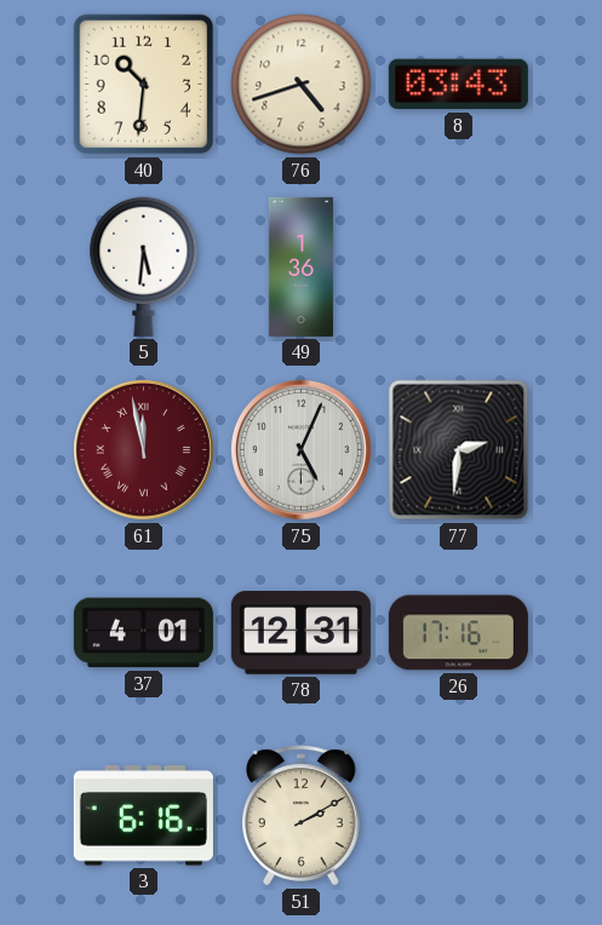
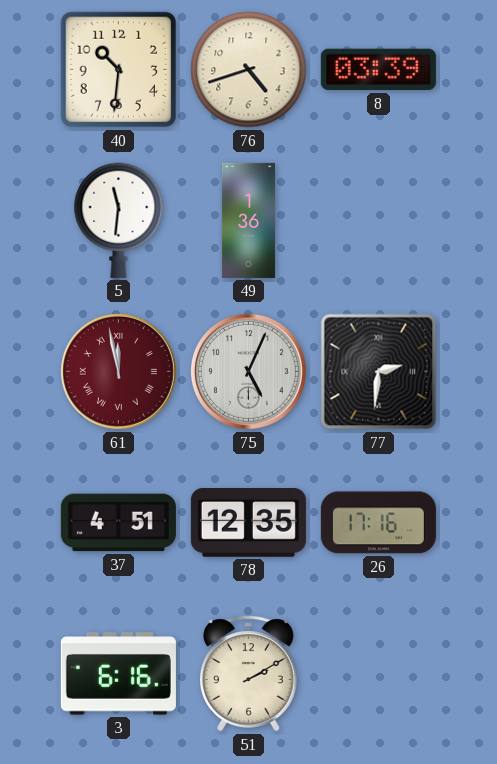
8: 03:43 -> 03:39 (378, 70)
5: 5:31 -> 11:31 (119, 220)
37: 4:01 -> 4:51 (118, 523)
78: 12:31 -> 12:35 (248, 523)
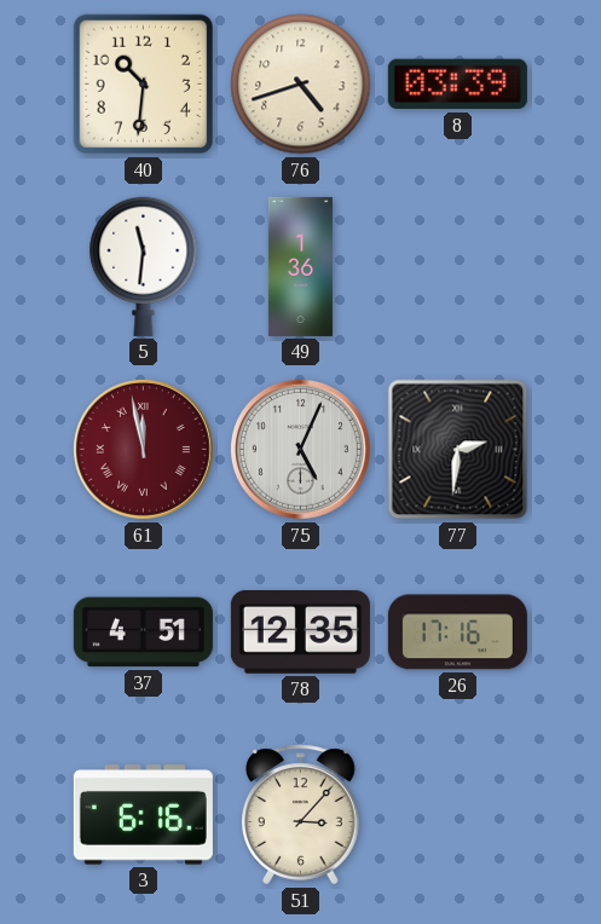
51: 2:10 -> 3:07 (301, 815)
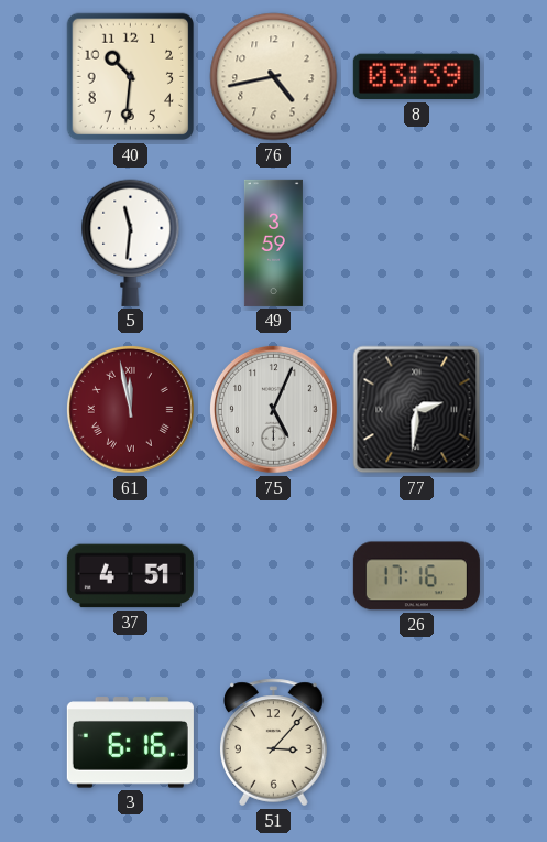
76: 4:42 -> 4:43 (274, 77)
49: 1:36 -> 3:59 (273, 242)
78: 12:35 -> none (300, 633)
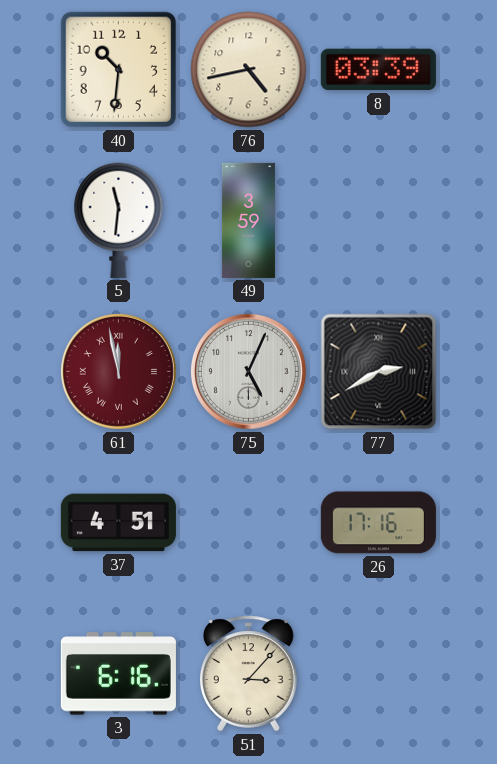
77: 2:31 -> 2:40 (379, 372)
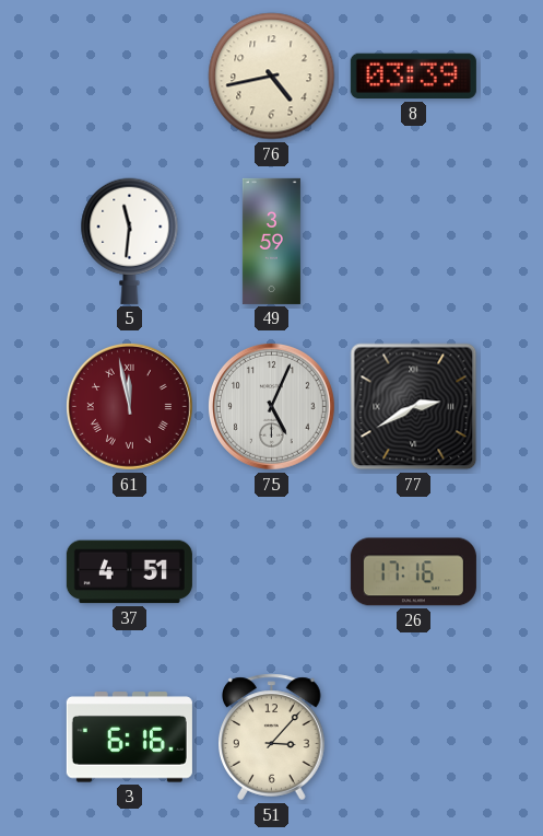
40: 10:31 -> none (119, 70)
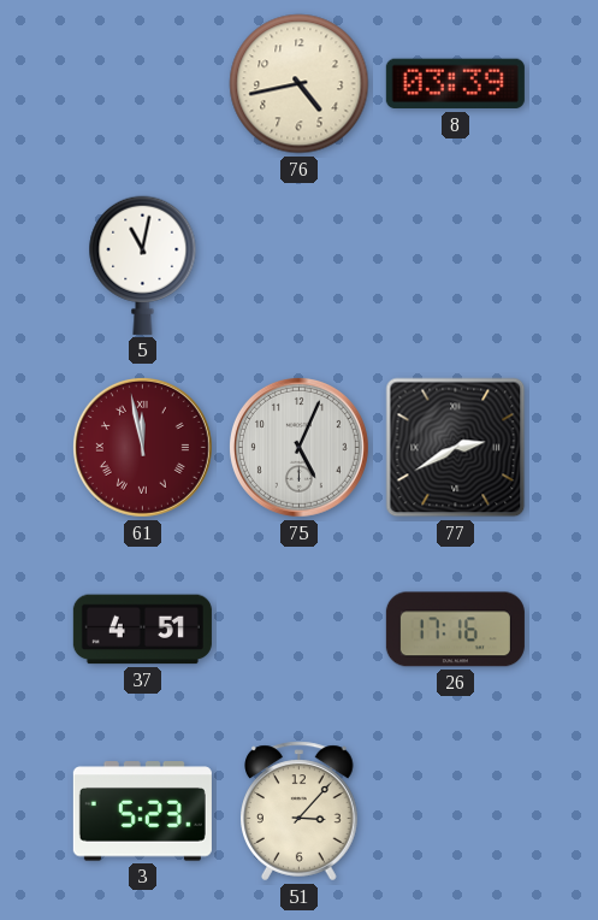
5: 11:31 -> 11:02 (143, 265)
49: 3:59 -> none (271, 241)
3: 6:16 -> 5:23 (142, 812)
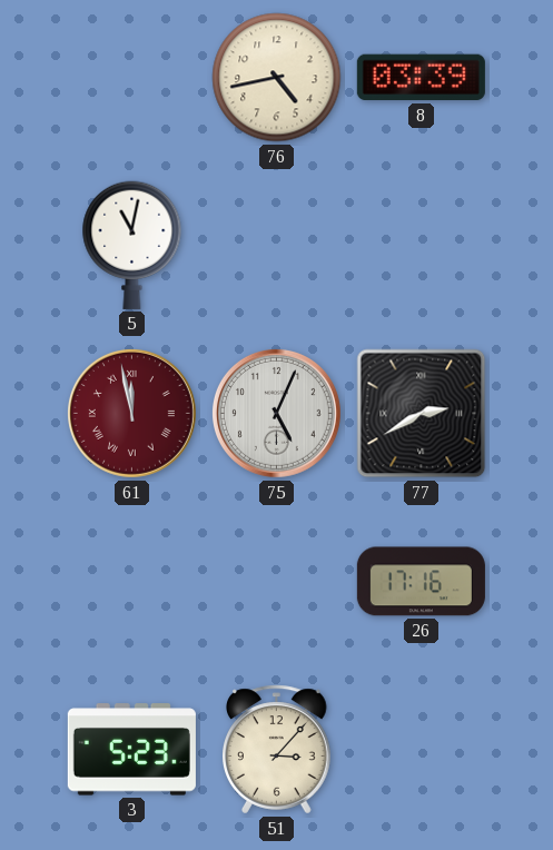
37: 4:51 -> none (142, 630)
